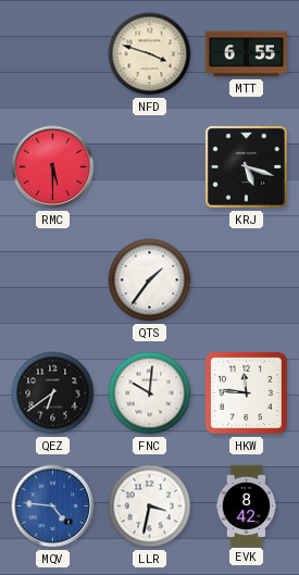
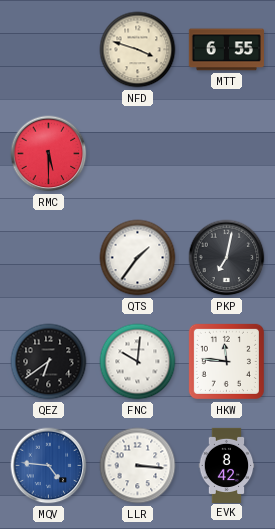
KRJ: 5:18 -> none (246, 166)
PKP: none -> 7:02 (227, 258)
LLR: 3:32 -> 3:16 (138, 466)
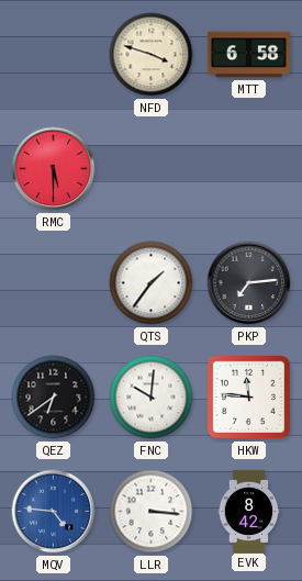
MTT: 6:55 -> 6:58 (248, 55)
PKP: 7:02 -> 7:14 (249, 283)
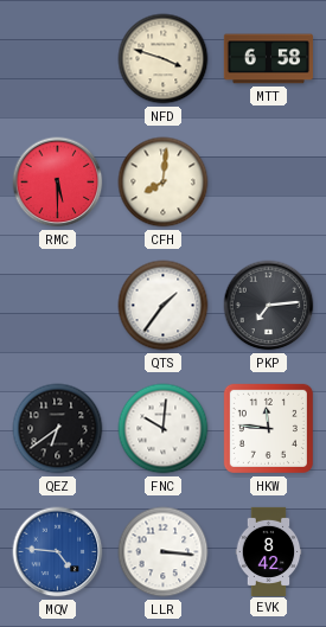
CFH: none -> 8:01 (164, 183)
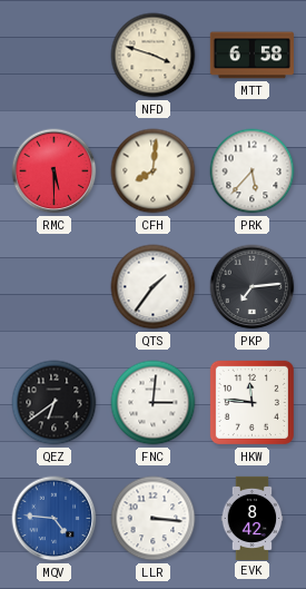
PRK: none -> 5:37 (253, 171)
FNC: 10:01 -> 3:01 (154, 403)
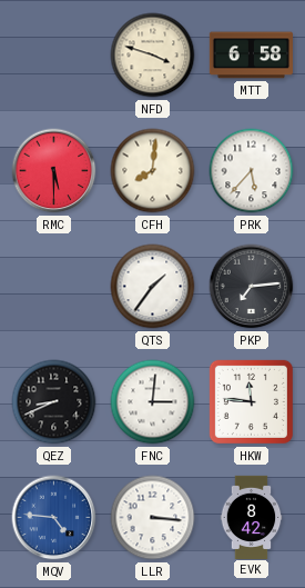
QEZ: 6:39 -> 8:41 (54, 402)
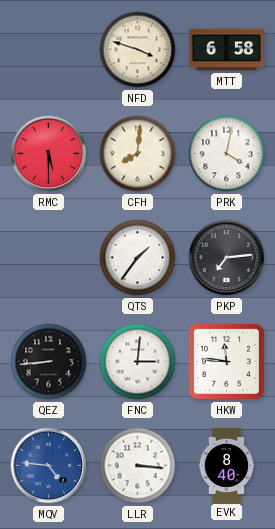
PRK: 5:37 -> 4:02 (227, 154)
QEZ: 8:41 -> 8:44 (49, 362)
EVK: 8:42 -> 8:40 (227, 465)
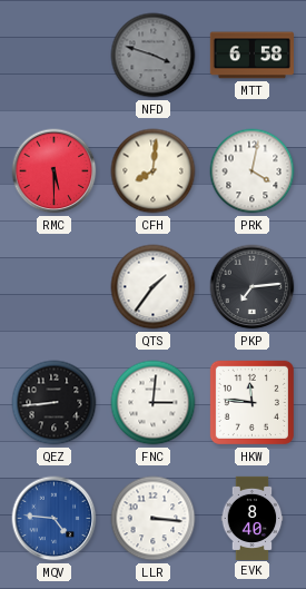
NFD dial: cream -> grey (154, 56)
